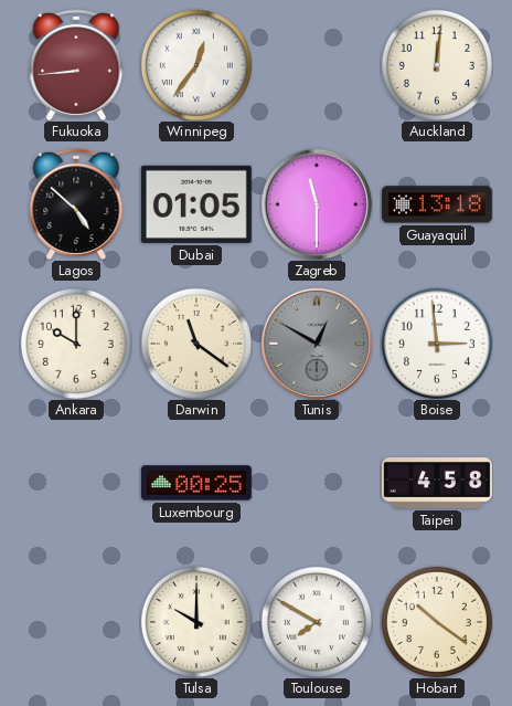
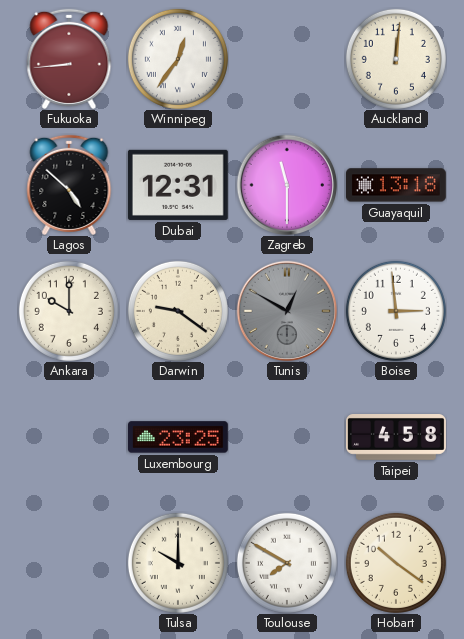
Dubai: 01:05 -> 12:31 (178, 185)
Darwin: 11:21 -> 9:21 (178, 311)
Luxembourg: 00:25 -> 23:25 (179, 437)
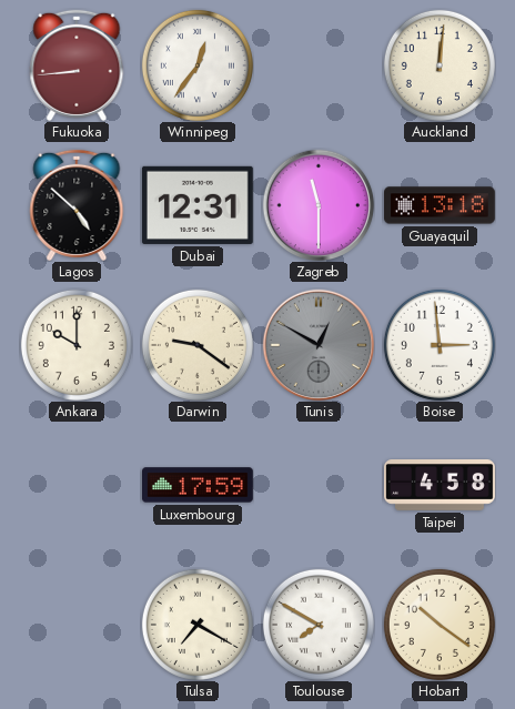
Luxembourg: 23:25 -> 17:59 (199, 485)
Tulsa: 10:00 -> 7:20 (198, 625)
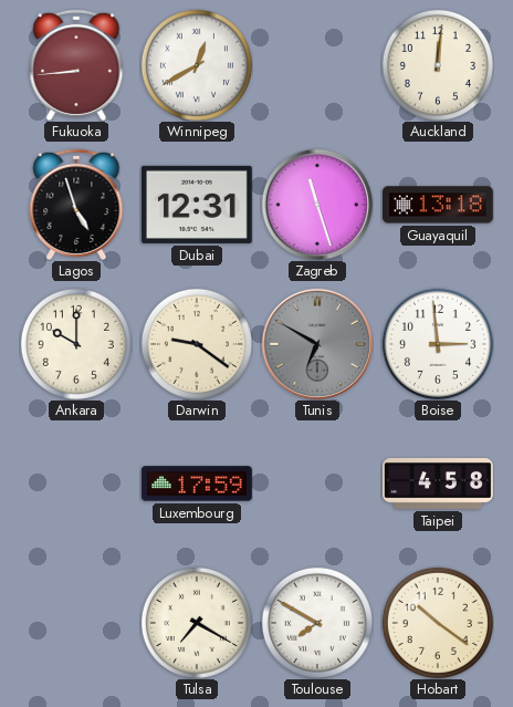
Winnipeg: 12:36 -> 12:40 (197, 65)
Lagos: 4:52 -> 4:57 (76, 205)
Zagreb: 11:30 -> 11:27 (317, 205)
Tunis: 12:50 -> 6:50 (317, 344)
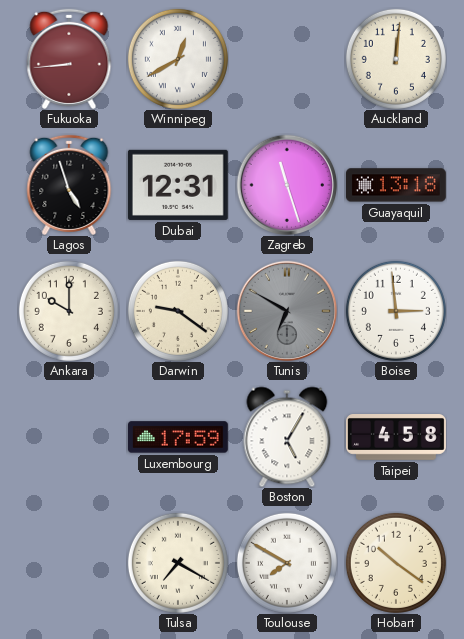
Boston: none -> 5:05 (287, 437)
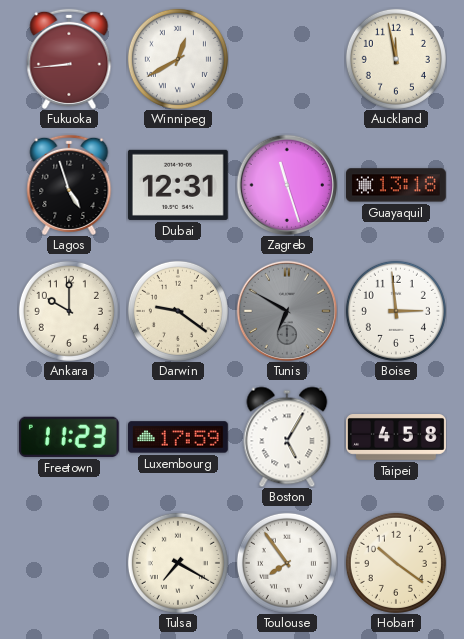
Auckland: 12:01 -> 11:58 (396, 59)
Freetown: none -> 11:23 (69, 437)
Toulouse: 7:50 -> 7:54 (287, 563)
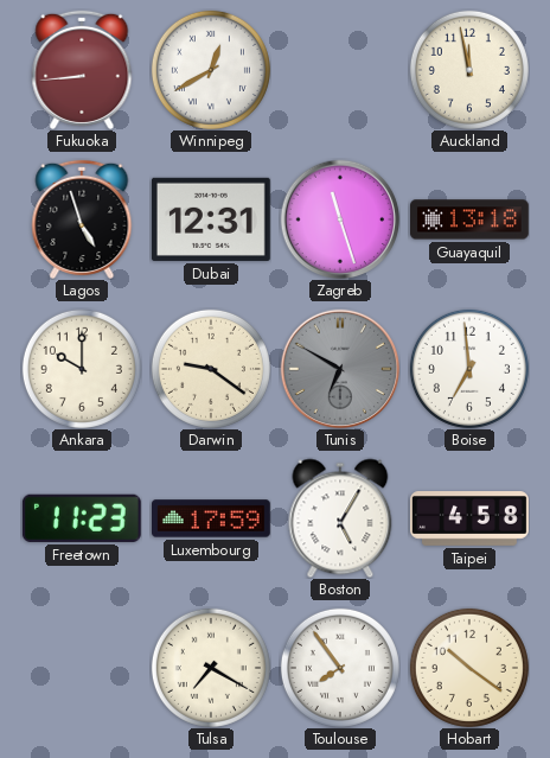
Boise: 2:59 -> 6:59 (469, 369)
